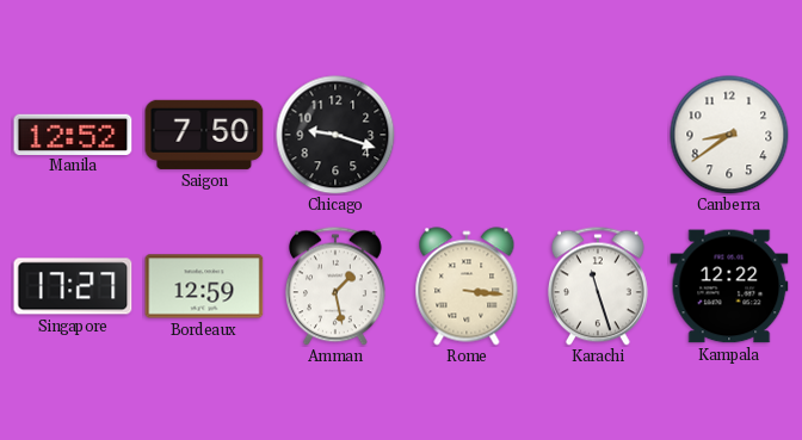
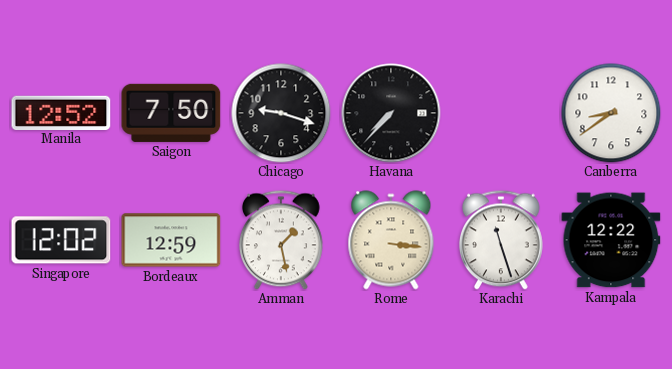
Havana: none -> 7:37 (391, 113)
Singapore: 17:27 -> 12:02 (61, 240)
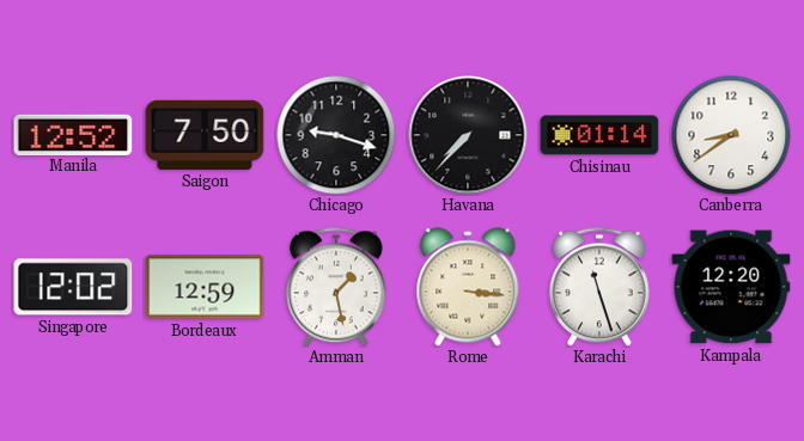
Chisinau: none -> 01:14 (599, 135)
Kampala: 12:22 -> 12:20 (731, 287)
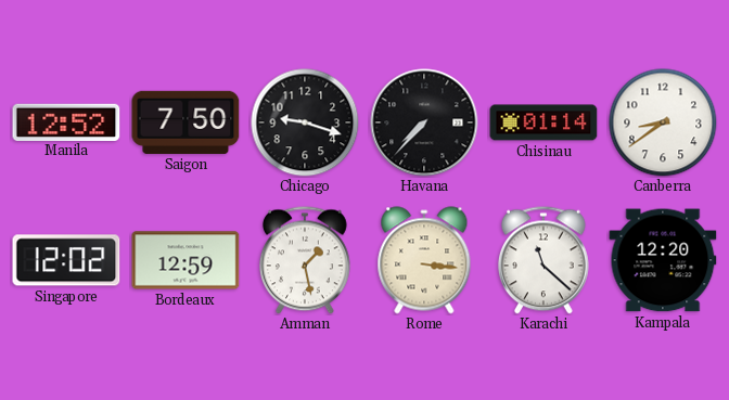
Karachi: 11:27 -> 11:22 (543, 260)
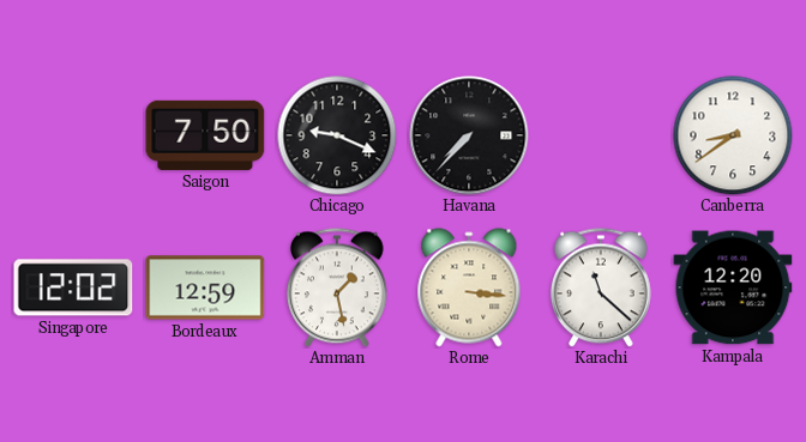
Manila: 12:52 -> none (66, 121)
Chicago: 9:18 -> 9:19 (337, 135)
Chisinau: 01:14 -> none (543, 122)
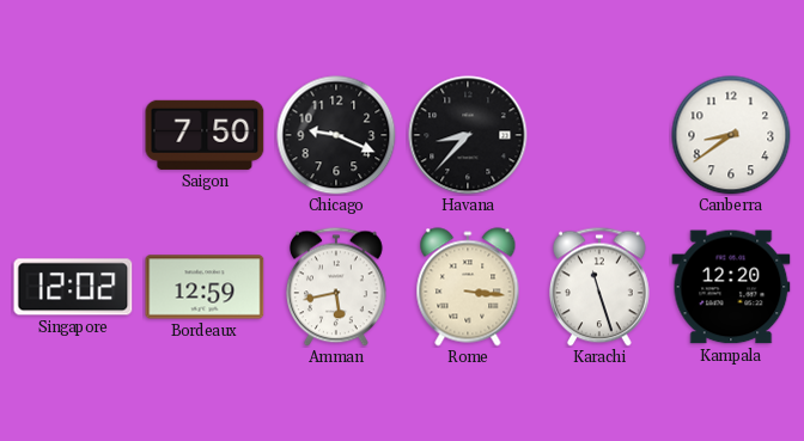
Havana: 7:37 -> 8:37 (468, 135)
Amman: 1:28 -> 5:43 (336, 287)
Karachi: 11:22 -> 11:27 (599, 287)
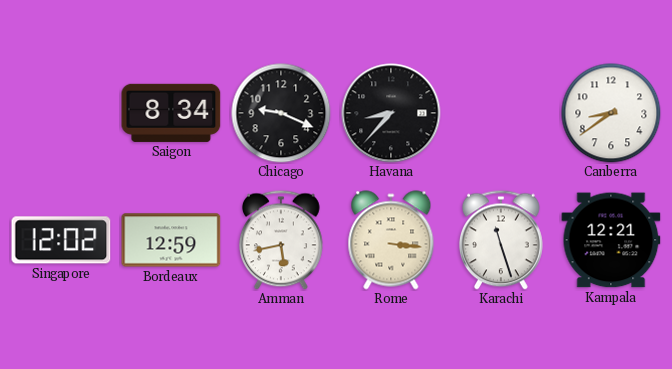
Saigon: 7:50 -> 8:34 (171, 113)
Kampala: 12:20 -> 12:21 (611, 240)
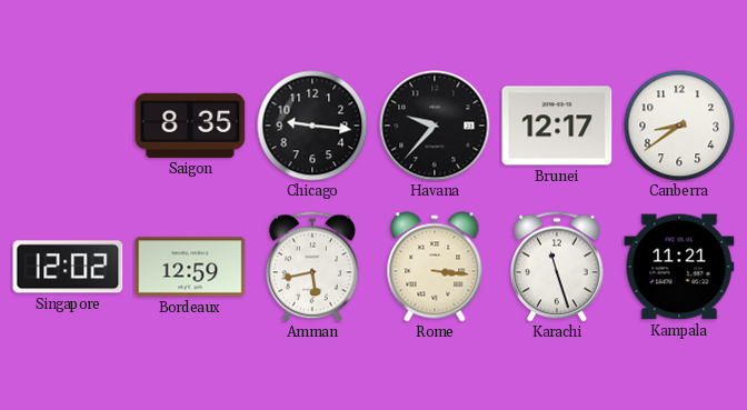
Saigon: 8:34 -> 8:35 (190, 126)
Chicago: 9:19 -> 9:16 (312, 126)
Havana: 8:37 -> 9:37 (435, 126)
Brunei: none -> 12:17 (557, 126)
Kampala: 12:21 -> 11:21 (679, 267)
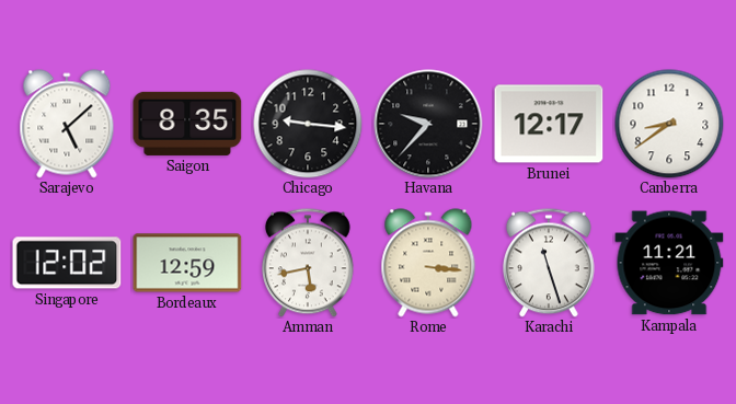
Sarajevo: none -> 5:08 (67, 124)
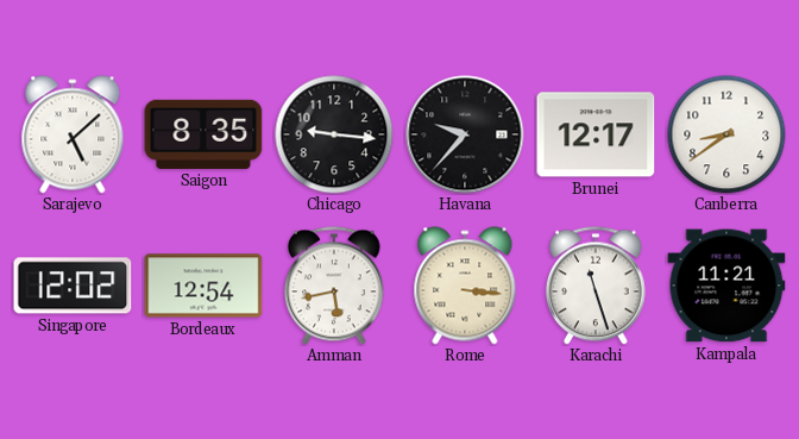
Bordeaux: 12:59 -> 12:54 (203, 286)
